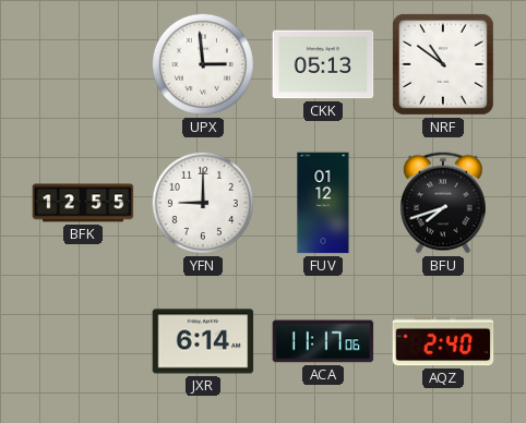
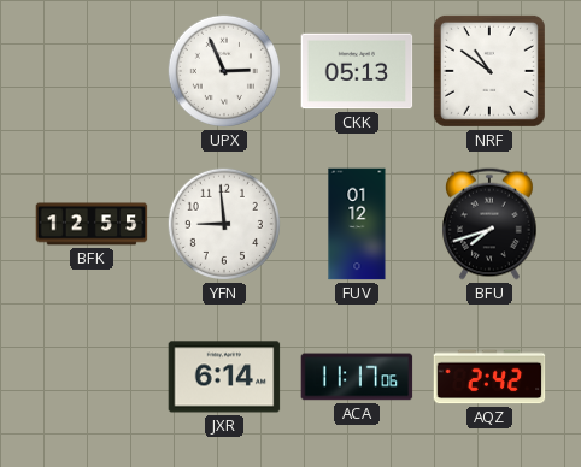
UPX: 2:59 -> 2:56 (224, 71)
YFN: 9:00 -> 8:59 (224, 224)
AQZ: 2:40 -> 2:42 (489, 377)
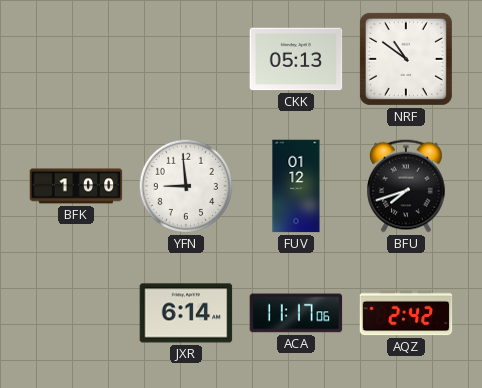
UPX: 2:56 -> none (224, 71)
BFK: 12:55 -> 1:00 (76, 186)
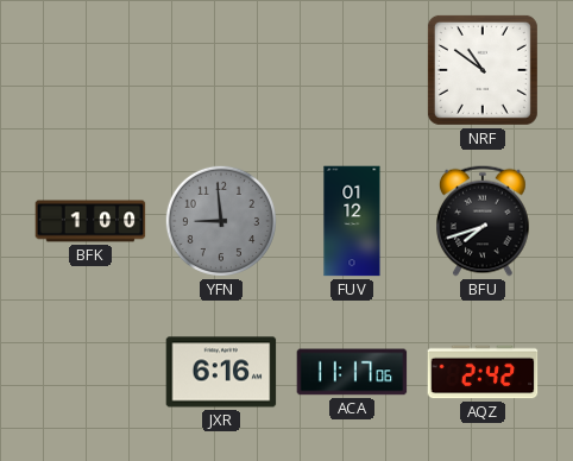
CKK: 05:13 -> none (296, 59)
YFN dial: white -> grey (221, 221)
JXR: 6:14 -> 6:16 (221, 372)
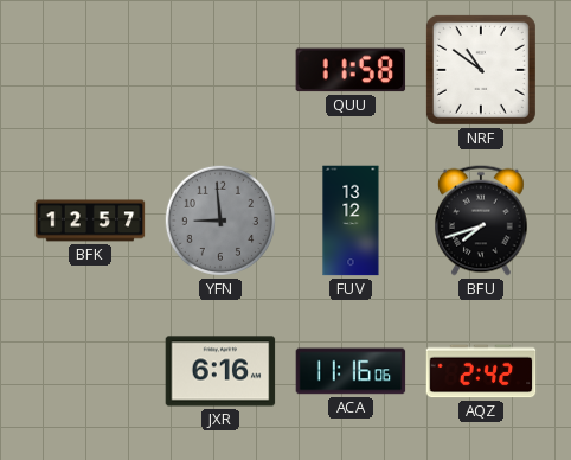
QUU: none -> 11:58 (351, 70)
BFK: 1:00 -> 12:57 (90, 221)
FUV: 01:12 -> 13:12 (351, 221)
ACA: 11:17 -> 11:16 (351, 371)
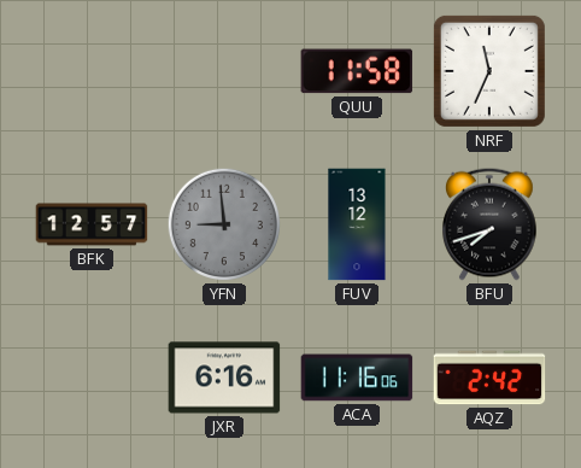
NRF: 10:51 -> 11:34 (489, 71)
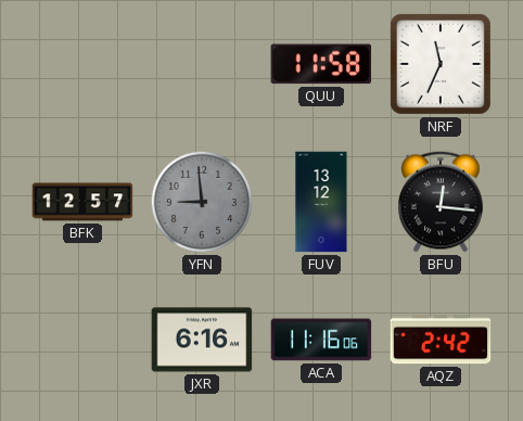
BFU: 7:42 -> 12:16 (442, 202)
